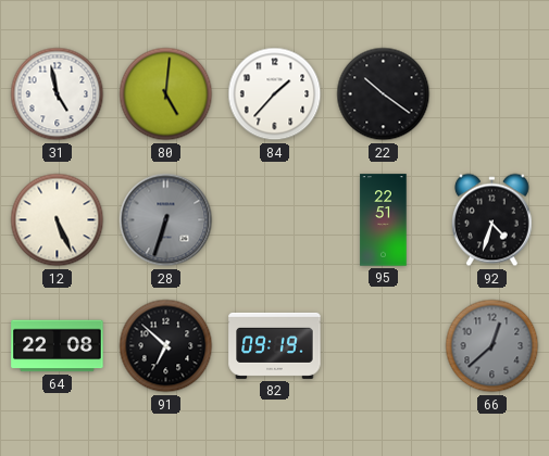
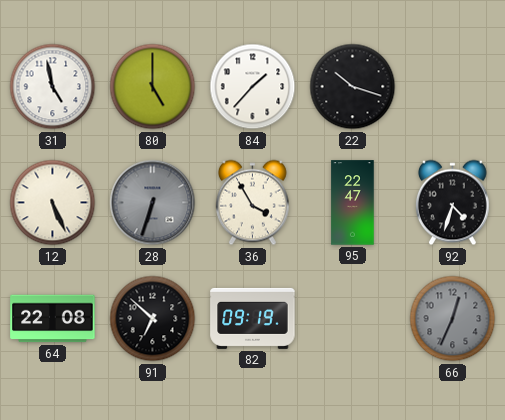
80: 5:01 -> 5:00 (153, 87)
22: 10:21 -> 10:18 (353, 87)
36: none -> 3:55 (252, 203)
95: 22:51 -> 22:47 (353, 203)
66: 12:38 -> 12:34 (453, 319)
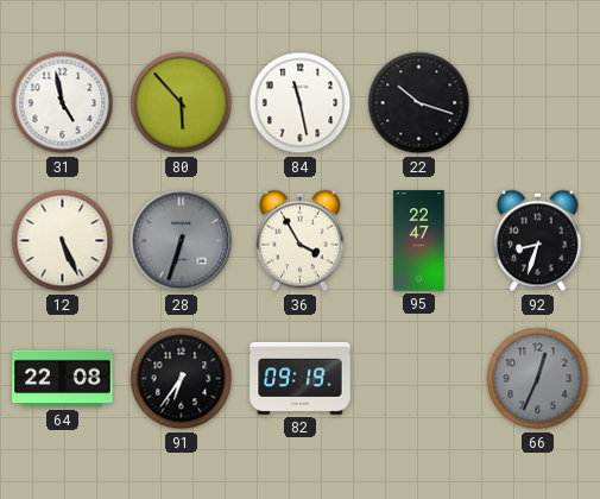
80: 5:00 -> 5:53 (182, 103)
84: 1:37 -> 11:28 (301, 103)
92: 4:33 -> 8:33 (537, 241)
91: 6:52 -> 6:36 (182, 379)
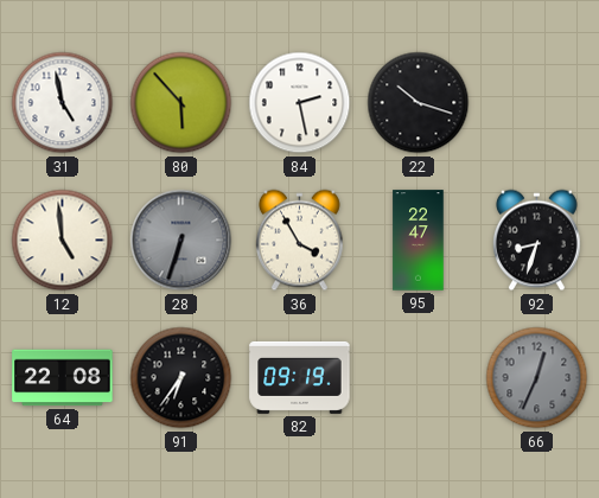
84: 11:28 -> 2:28 (300, 103)
12: 5:26 -> 4:59 (63, 241)
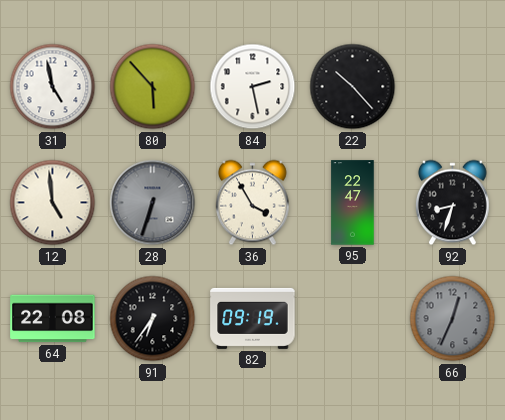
22: 10:18 -> 10:23 (353, 87)
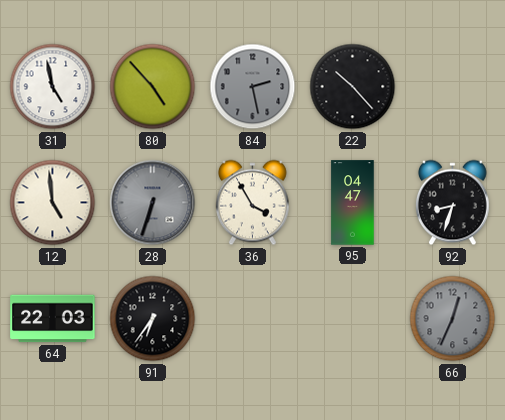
80: 5:53 -> 4:53 (153, 87)
84 dial: white -> grey (253, 87)
95: 22:47 -> 04:47 (353, 203)
64: 22:08 -> 22:03 (53, 319)
82: 09:19 -> none (253, 318)
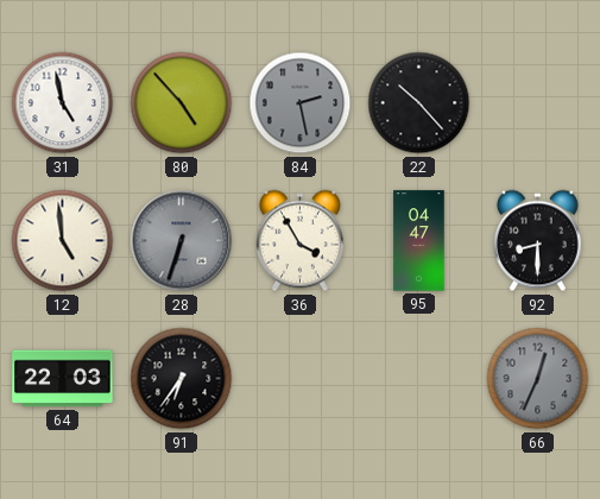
92: 8:33 -> 8:30 (537, 241)
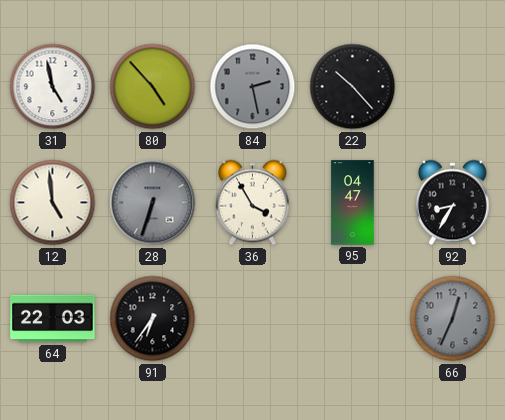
92: 8:30 -> 8:35 (452, 203)
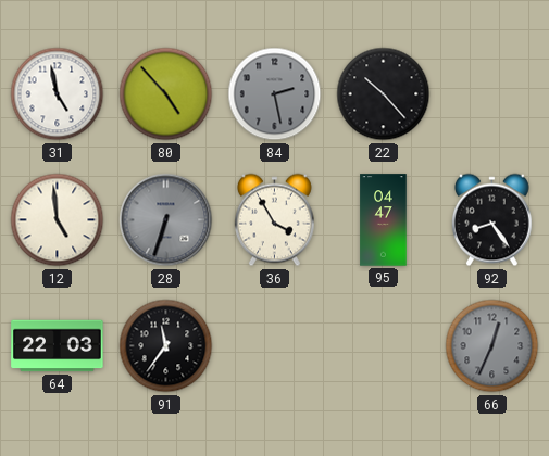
92: 8:35 -> 8:24 (491, 220)
91: 6:36 -> 11:36 (166, 346)
